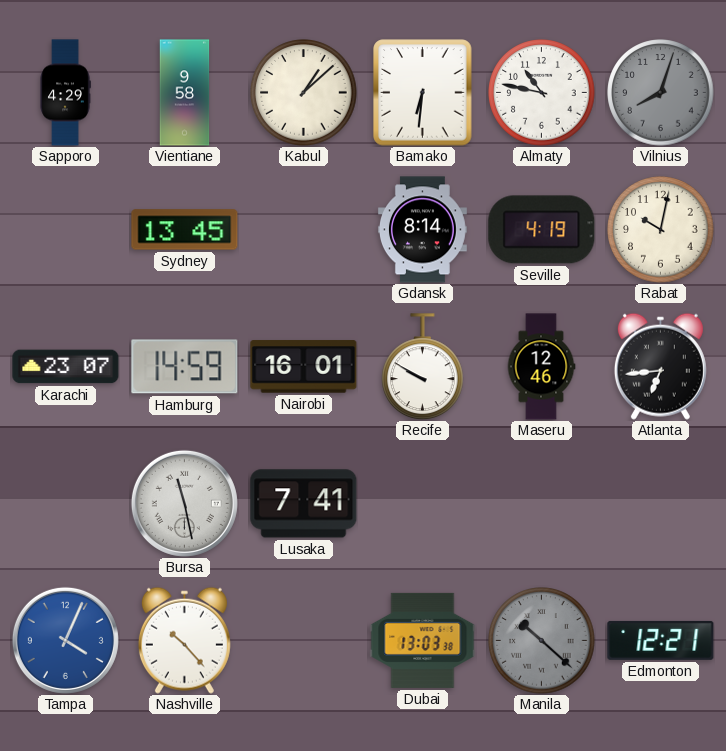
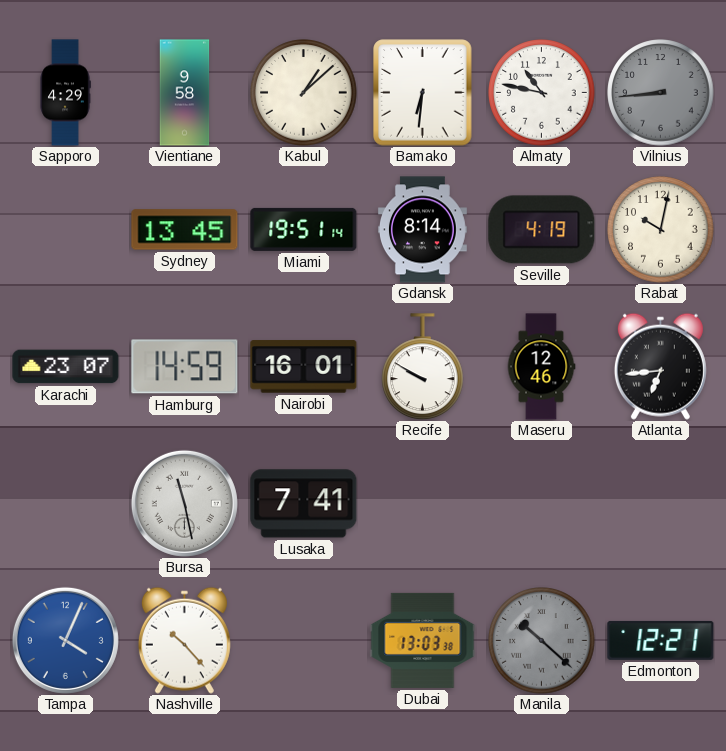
Vilnius: 8:03 -> 8:44 (661, 93)
Miami: none -> 19:51 (304, 229)
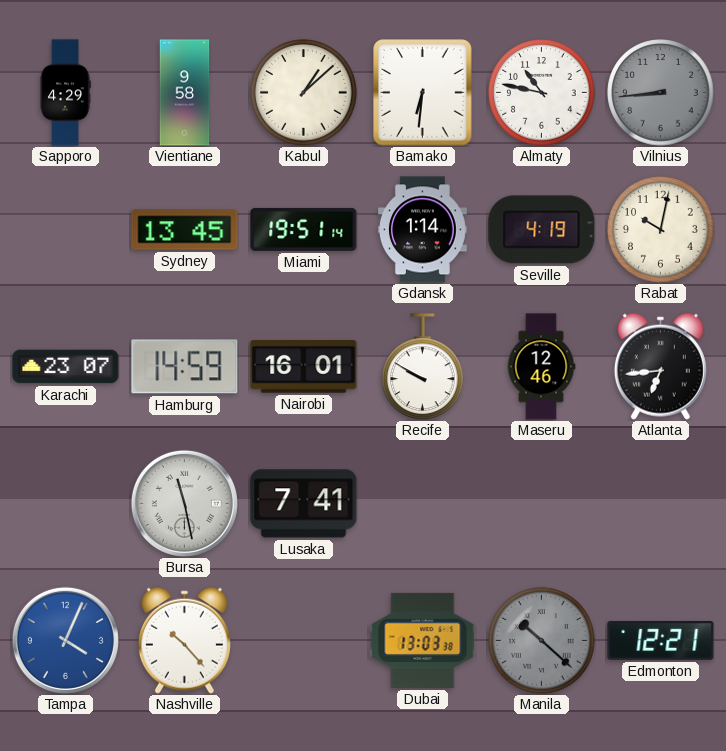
Gdansk: 8:14 -> 1:14 (422, 230)
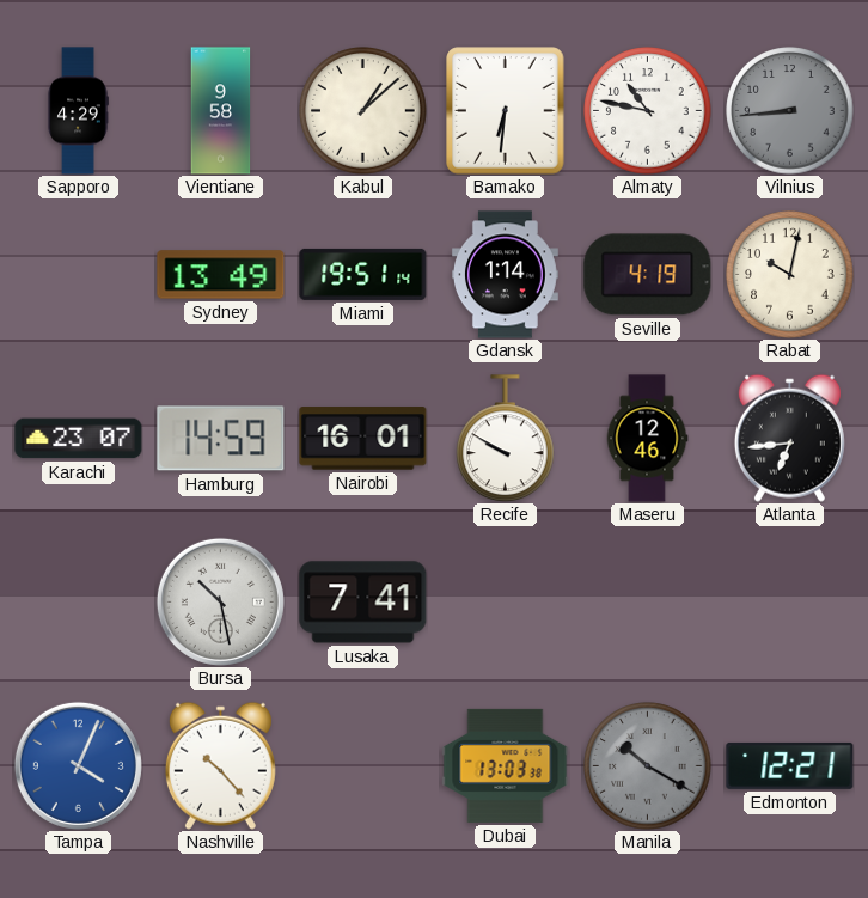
Sydney: 13:45 -> 13:49 (221, 275)
Bursa: 11:28 -> 10:28 (220, 601)
Manila: 10:22 -> 10:20 (648, 766)
